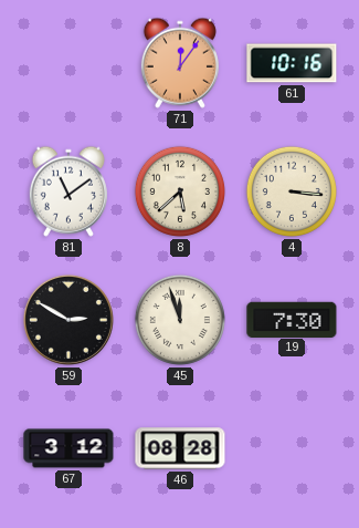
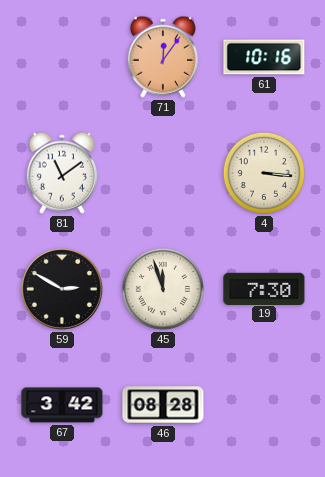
8: 5:38 -> none (180, 191)
67: 3:12 -> 3:42 (62, 405)
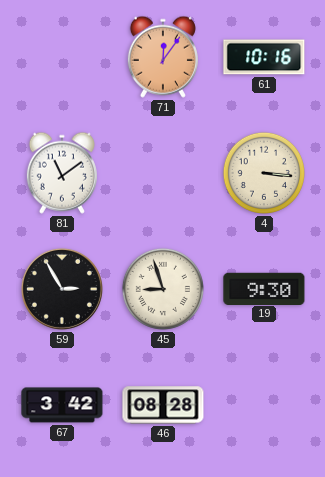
59: 2:50 -> 2:55 (62, 289)
45: 11:57 -> 8:57 (163, 289)
19: 7:30 -> 9:30 (264, 288)
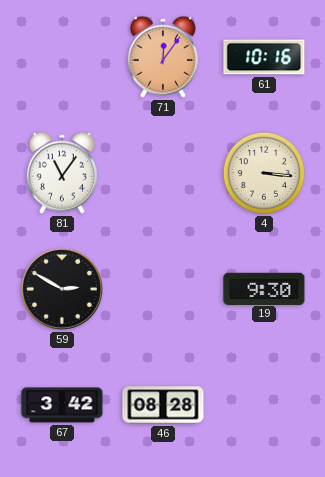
81: 11:09 -> 11:06 (62, 173)
59: 2:55 -> 2:50 (62, 289)
45: 8:57 -> none (163, 289)
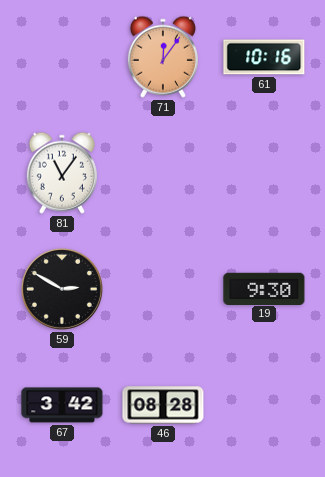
4: 3:16 -> none (264, 173)
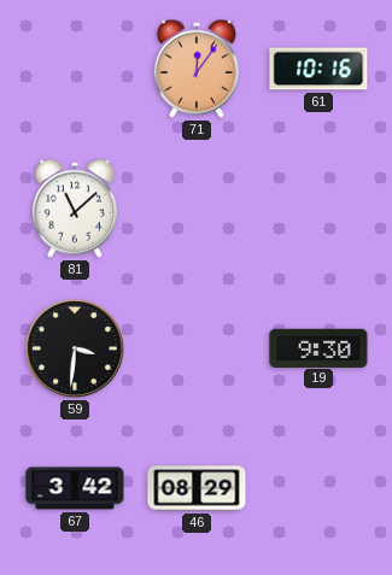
81: 11:06 -> 11:08 (75, 209)
59: 2:50 -> 3:31 (75, 348)
46: 08:28 -> 08:29 (197, 488)
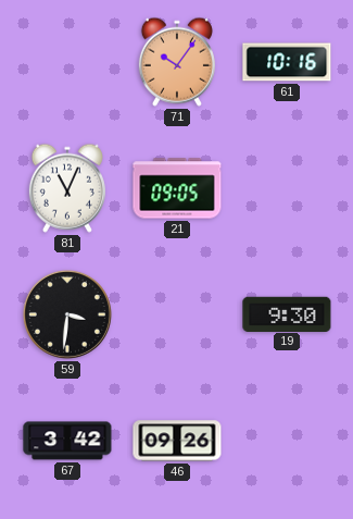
71: 12:06 -> 10:06 (177, 62)
81: 11:08 -> 11:04 (67, 188)
21: none -> 09:05 (177, 188)
46: 08:29 -> 09:26 (177, 441)
